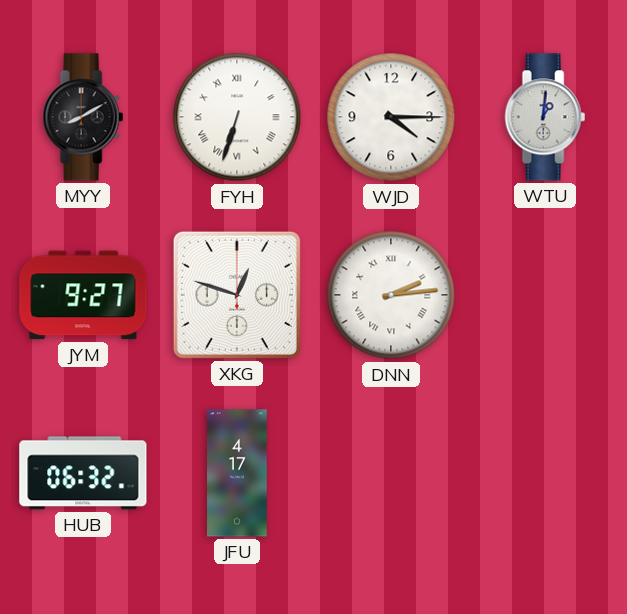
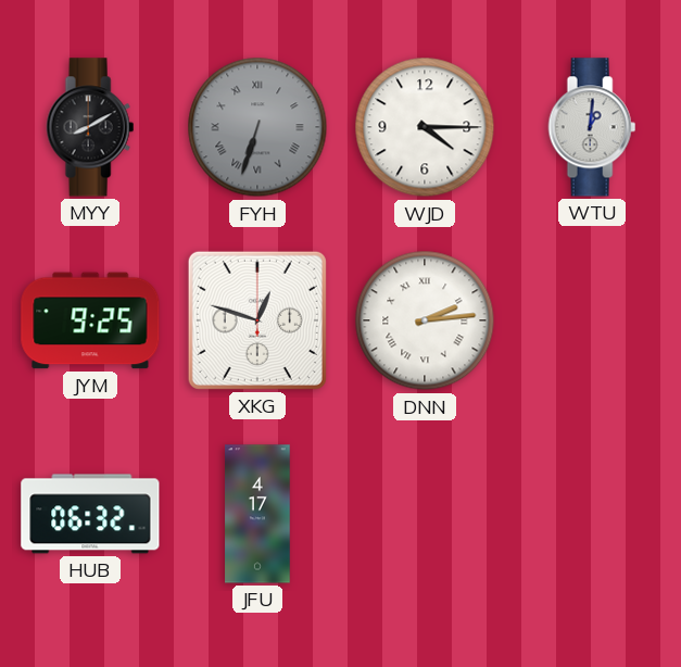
FYH dial: white -> grey (257, 127)
JYM: 9:27 -> 9:25 (90, 320)
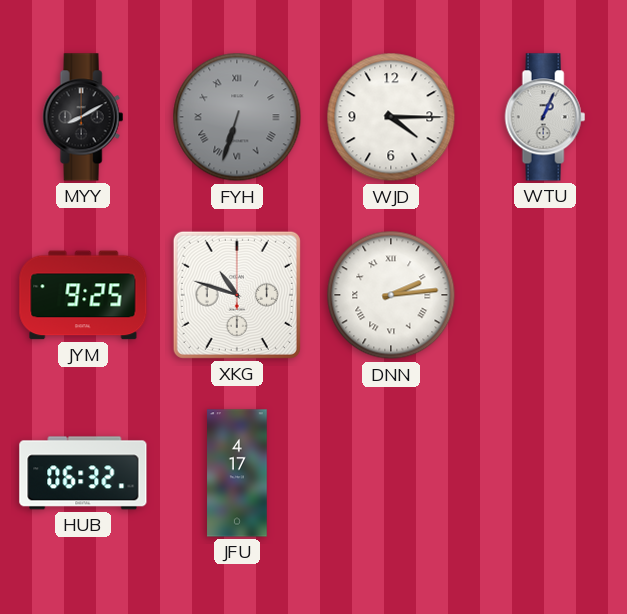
WTU: 1:01 -> 1:04 (545, 117)
XKG: 12:48 -> 10:48 (237, 295)
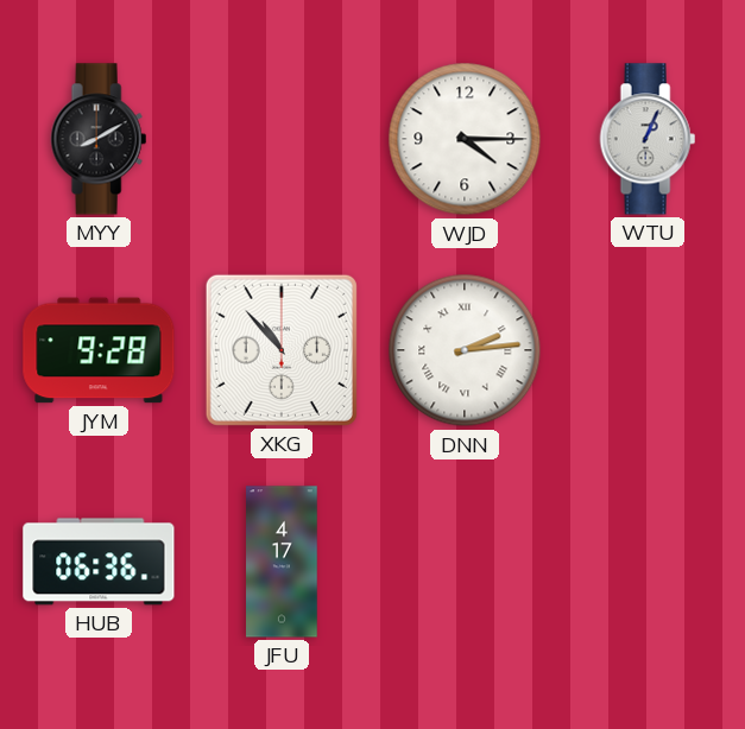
FYH: 6:33 -> none (237, 117)
JYM: 9:25 -> 9:28 (99, 350)
XKG: 10:48 -> 10:53 (282, 350)
HUB: 06:32 -> 06:36 (99, 562)
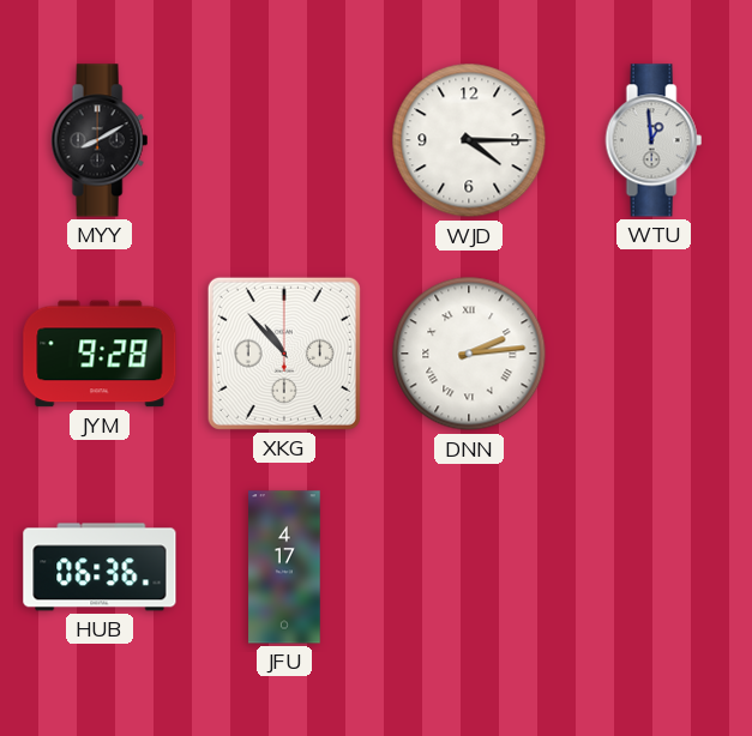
WTU: 1:04 -> 12:59 (654, 140)
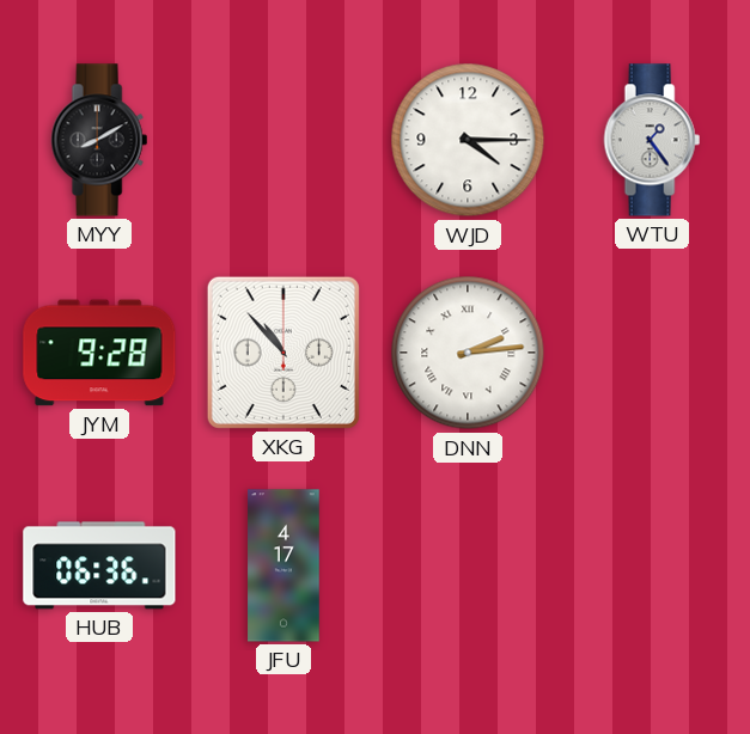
WTU: 12:59 -> 1:24 (652, 140)
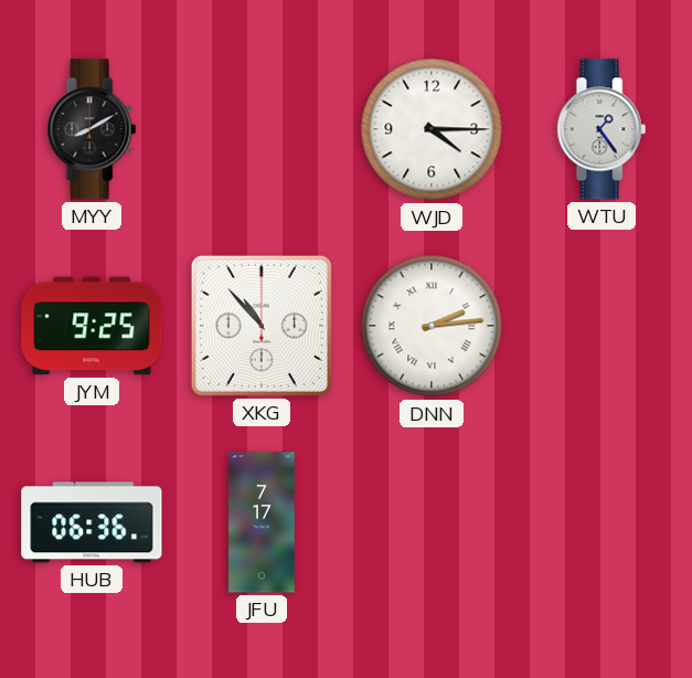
JYM: 9:28 -> 9:25 (92, 326)
JFU: 4:17 -> 7:17 (262, 522)
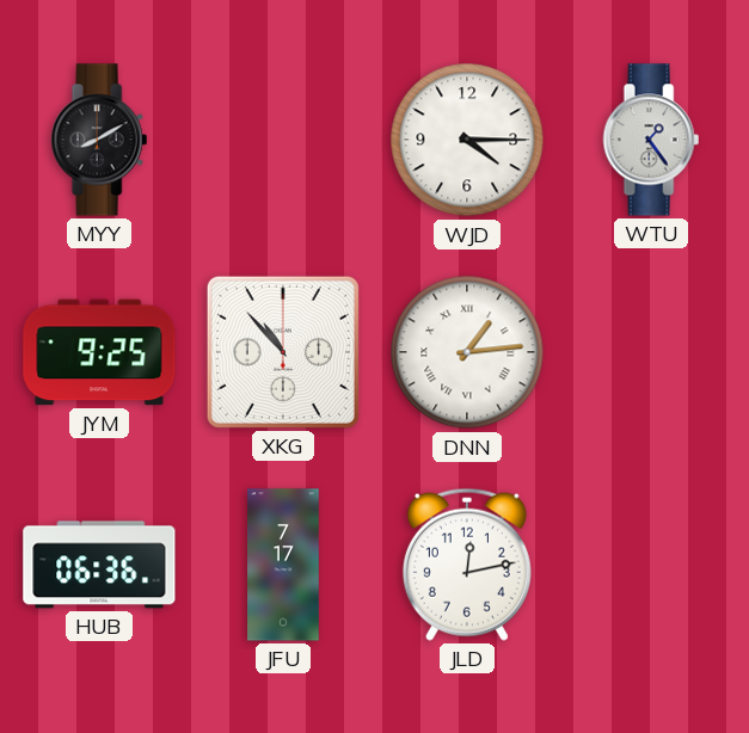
DNN: 2:14 -> 1:14 (467, 352)
JLD: none -> 12:13 (467, 565)
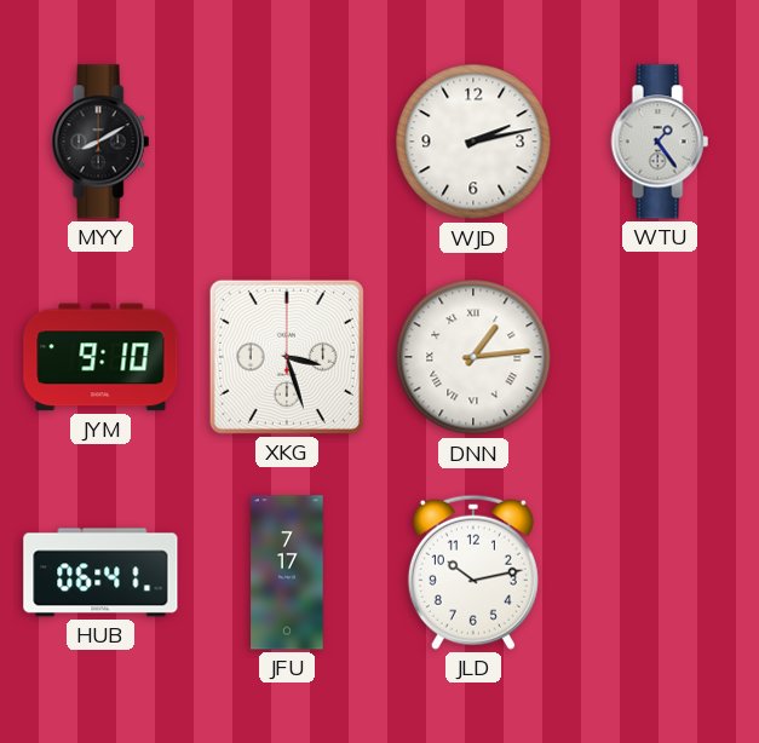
WJD: 4:15 -> 2:13 (473, 142)
JYM: 9:25 -> 9:10 (100, 357)
XKG: 10:53 -> 3:27 (287, 357)
HUB: 06:36 -> 06:41 (100, 572)
JLD: 12:13 -> 10:13 (473, 572)
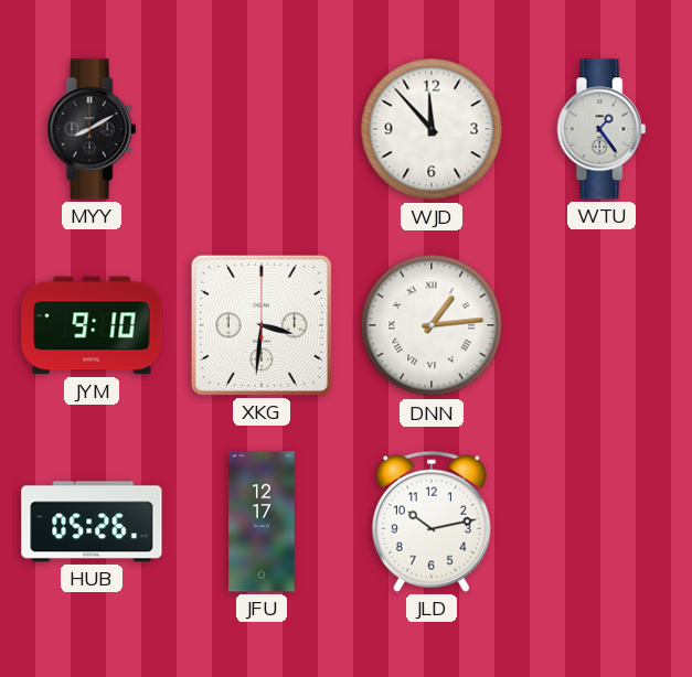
WJD: 2:13 -> 11:53 (432, 129)
XKG: 3:27 -> 3:31 (262, 325)
HUB: 06:41 -> 05:26 (92, 522)
JFU: 7:17 -> 12:17 (262, 522)
